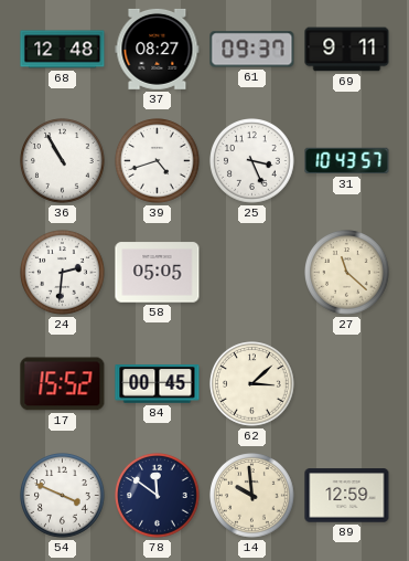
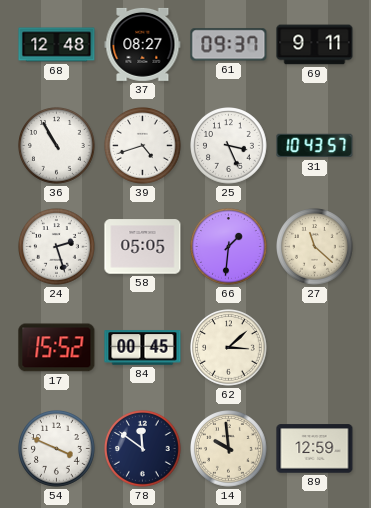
24: 2:31 -> 2:27 (57, 247)
66: none -> 1:31 (229, 247)
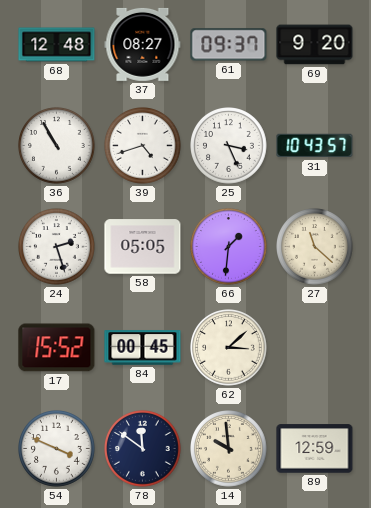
69: 9:11 -> 9:20 (315, 45)
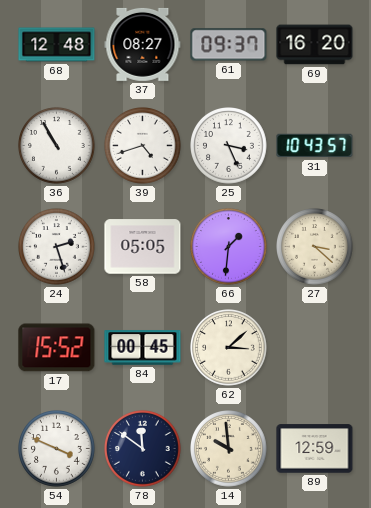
69: 9:20 -> 16:20 (315, 45)
27: 11:22 -> 3:22 (315, 247)
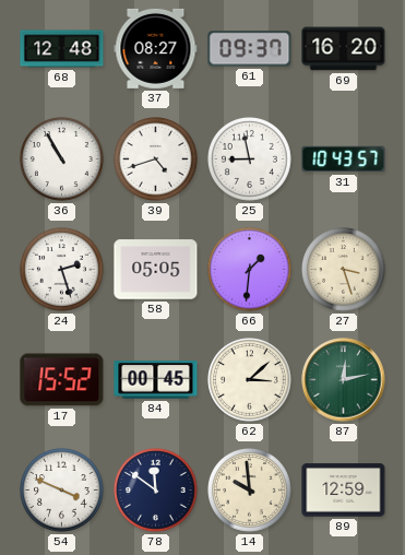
25: 3:26 -> 8:58 (250, 160)
27: 3:22 -> 3:27 (344, 270)
87: none -> 12:13 (344, 380)
